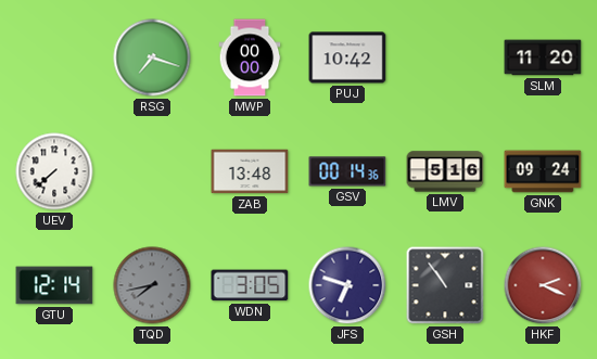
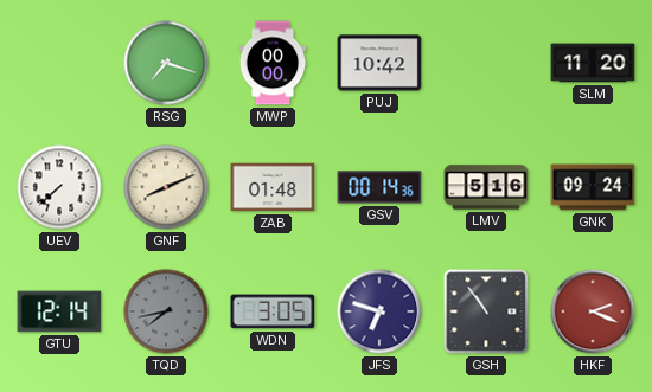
GNF: none -> 8:11 (166, 187)
ZAB: 13:48 -> 01:48 (273, 187)
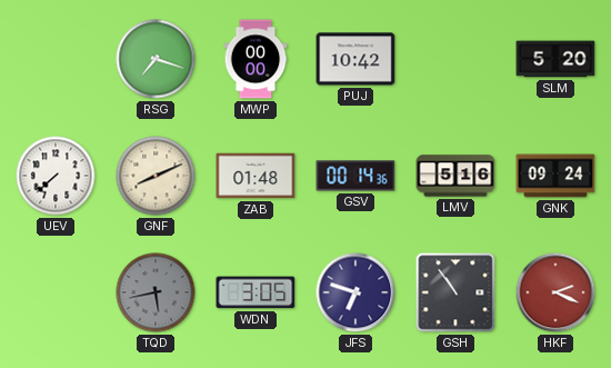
SLM: 11:20 -> 5:20 (555, 59)
GTU: 12:14 -> none (59, 311)
TQD: 7:43 -> 5:43 (156, 292)
